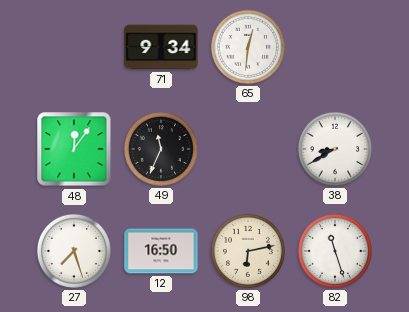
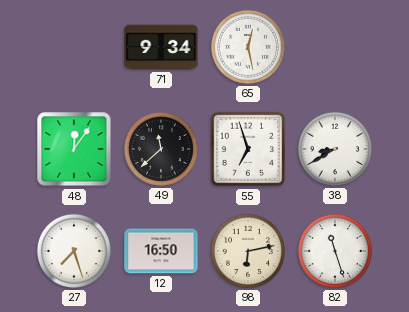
65: 12:31 -> 12:28 (248, 47)
49: 11:34 -> 11:38 (161, 149)
55: none -> 6:57 (248, 149)
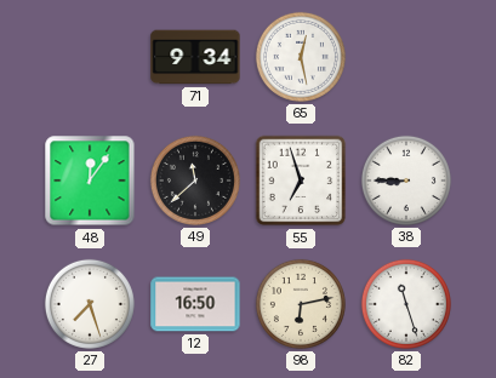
38: 8:40 -> 8:45 (406, 181)
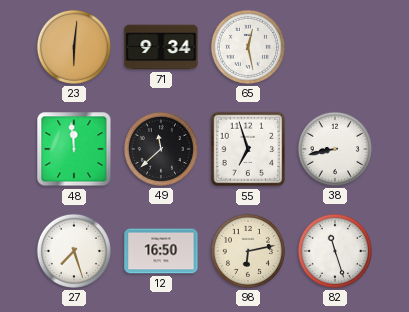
23: none -> 6:01 (74, 47)
48: 12:06 -> 11:59 (74, 149)
38: 8:45 -> 8:43 (335, 149)
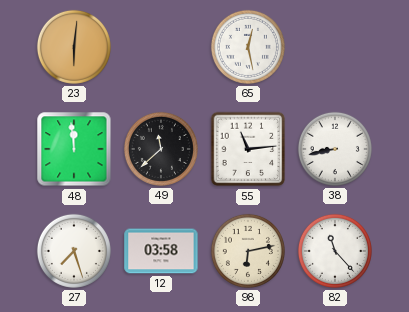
71: 9:34 -> none (161, 47)
55: 6:57 -> 11:14 (248, 149)
12: 16:50 -> 03:58 (161, 251)
82: 11:27 -> 11:23 (335, 251)
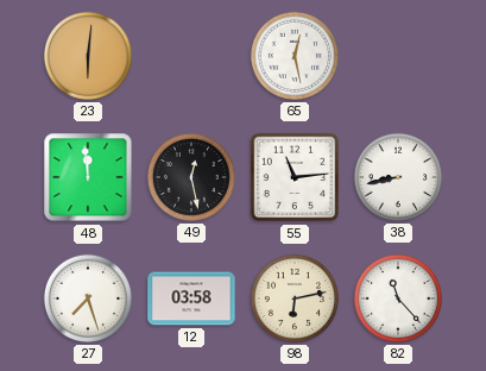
49: 11:38 -> 12:28 (191, 177)
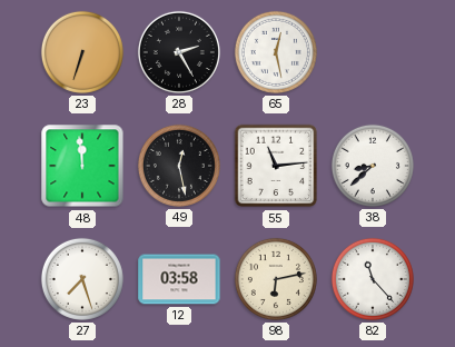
23: 6:01 -> 6:33 (82, 52)
28: none -> 2:25 (179, 52)
38: 8:43 -> 8:38 (373, 166)
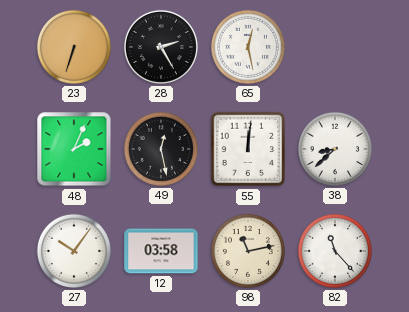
48: 11:59 -> 2:04 (74, 149)
55: 11:14 -> 12:01 (248, 149)
27: 7:27 -> 10:06 (74, 251)
98: 6:13 -> 11:13 (248, 251)
